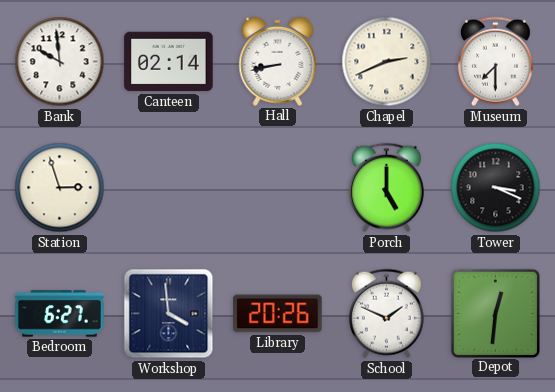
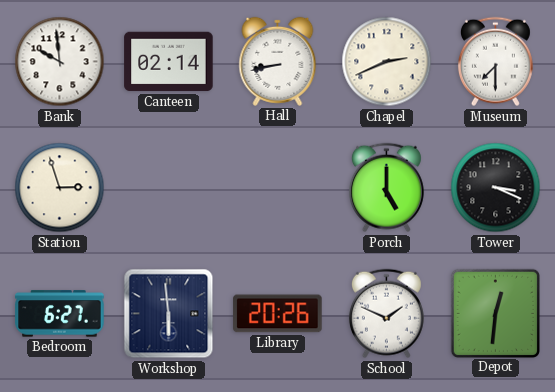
Workshop: 3:59 -> 5:59 (169, 314)
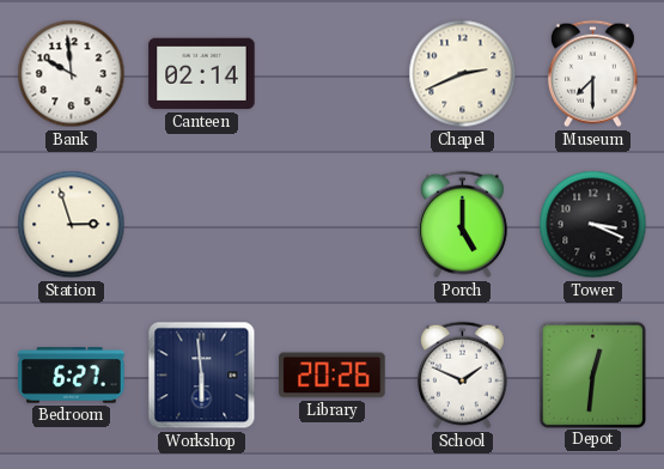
Hall: 8:43 -> none (278, 61)
